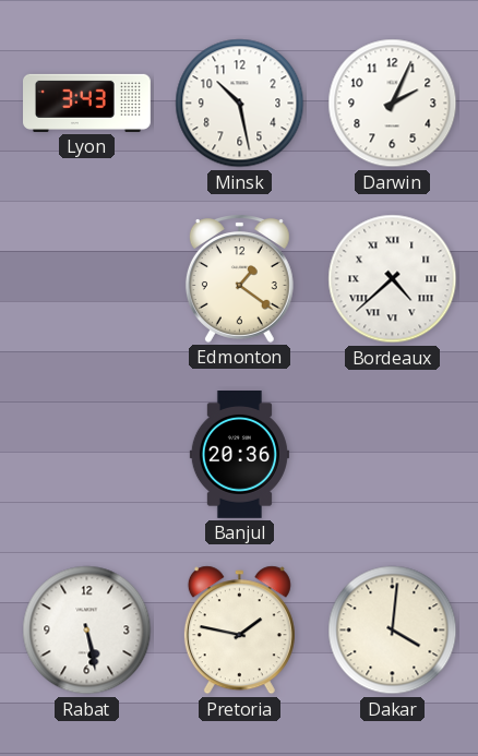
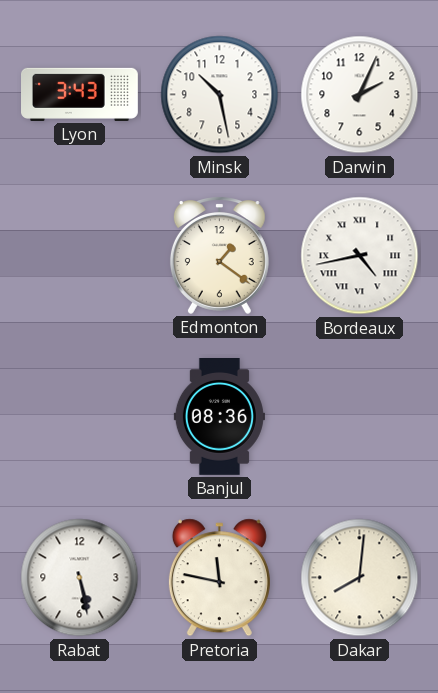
Bordeaux: 4:38 -> 4:43 (360, 256)
Banjul: 20:36 -> 08:36 (219, 417)
Pretoria: 1:47 -> 11:47 (219, 578)
Dakar: 4:01 -> 8:01 (360, 578)
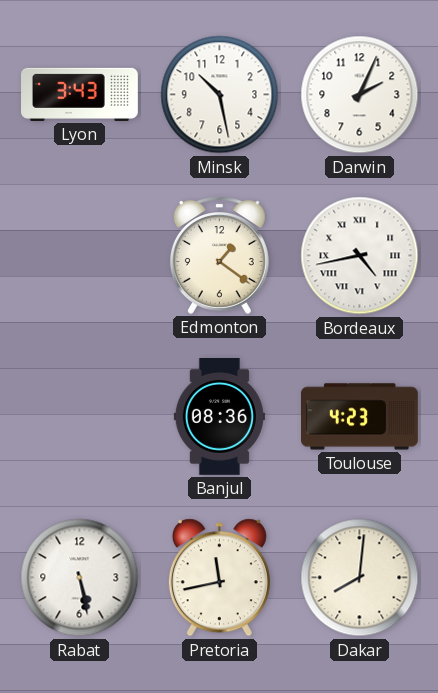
Toulouse: none -> 4:23 (360, 417)
Pretoria: 11:47 -> 11:43 (219, 578)
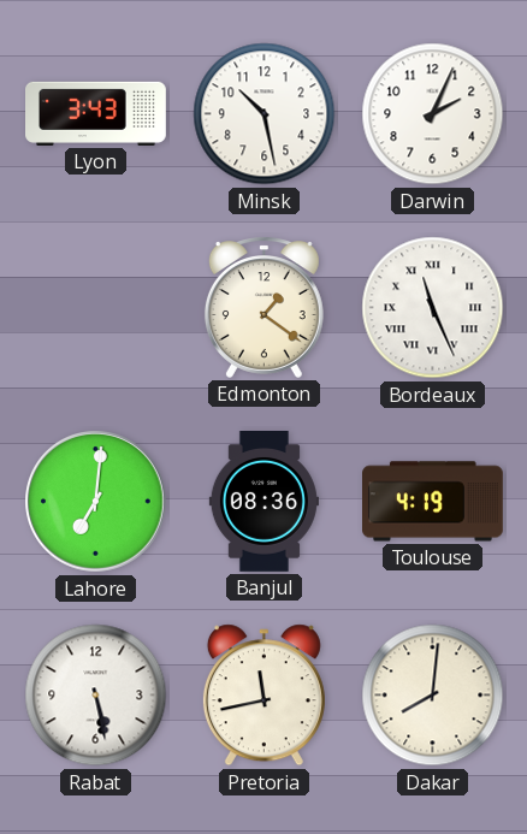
Bordeaux: 4:43 -> 11:26 (433, 308)
Lahore: none -> 7:01 (96, 502)
Toulouse: 4:23 -> 4:19 (433, 502)
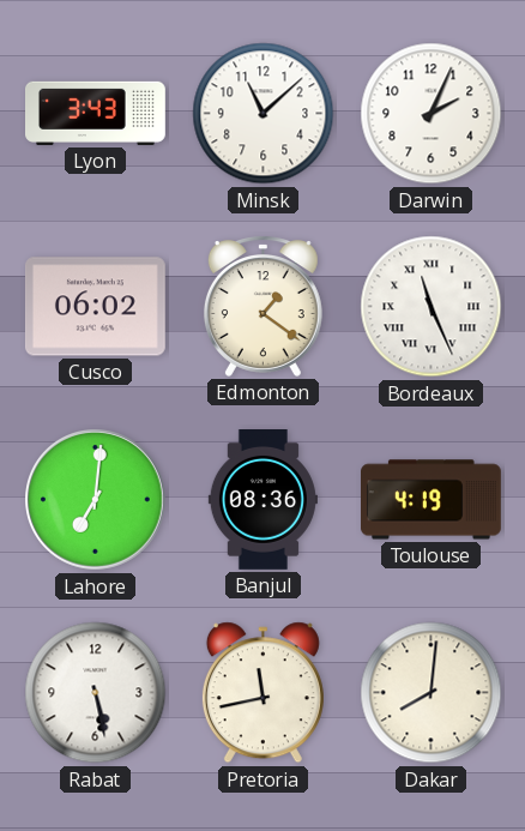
Minsk: 10:28 -> 11:08 (264, 114)
Cusco: none -> 06:02 (95, 307)
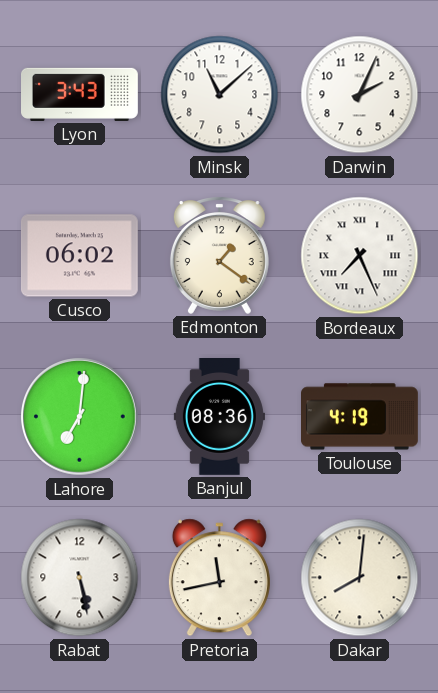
Bordeaux: 11:26 -> 7:26 (360, 256)
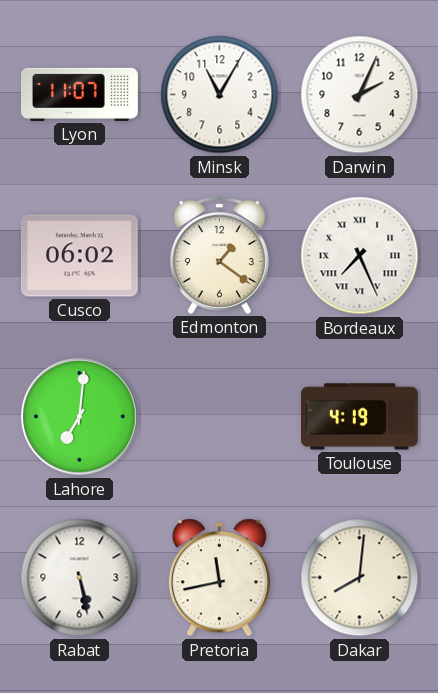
Lyon: 3:43 -> 11:07 (80, 94)
Minsk: 11:08 -> 11:05 (220, 95)
Banjul: 08:36 -> none (219, 417)
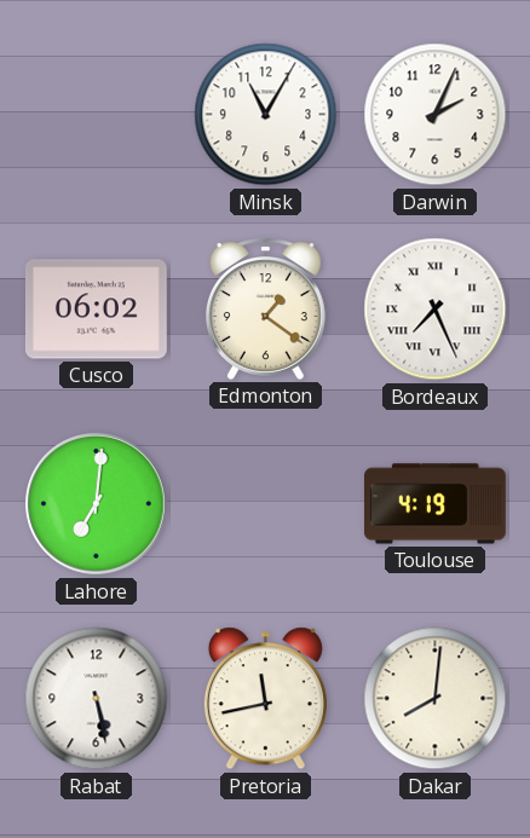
Lyon: 11:07 -> none (80, 94)
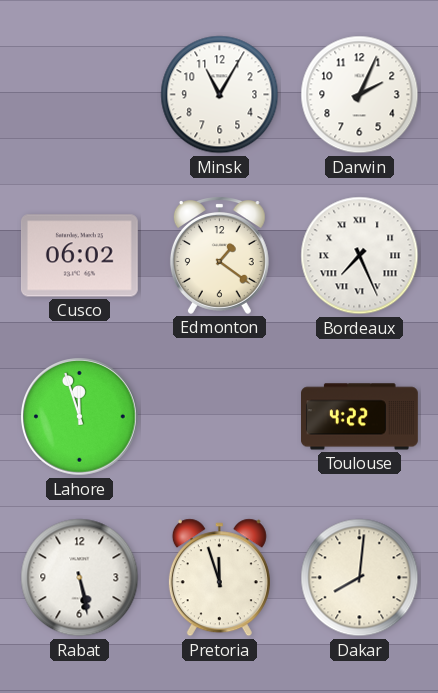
Lahore: 7:01 -> 11:57 (80, 417)
Toulouse: 4:19 -> 4:22 (360, 417)
Pretoria: 11:43 -> 11:57 (219, 578)
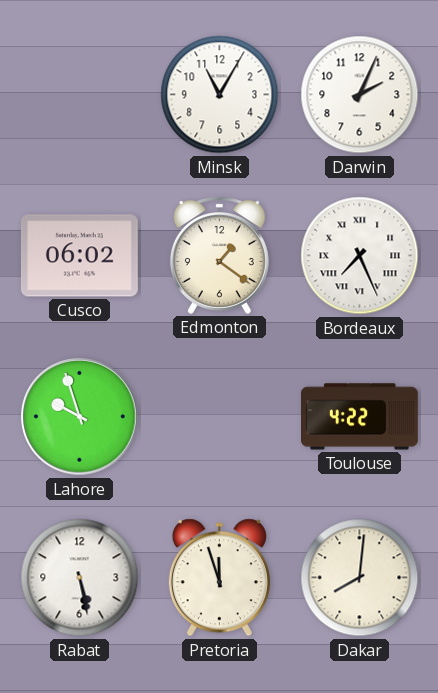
Lahore: 11:57 -> 9:57 (80, 417)
